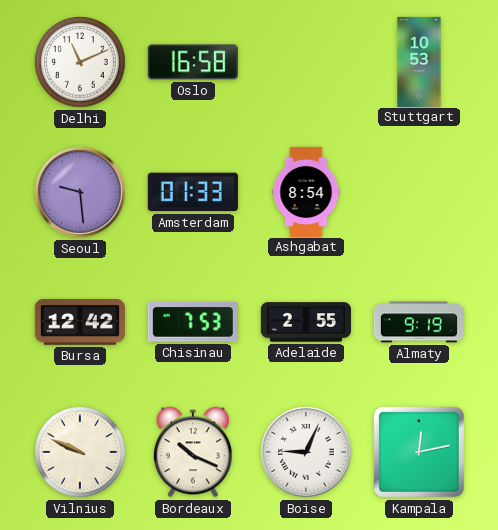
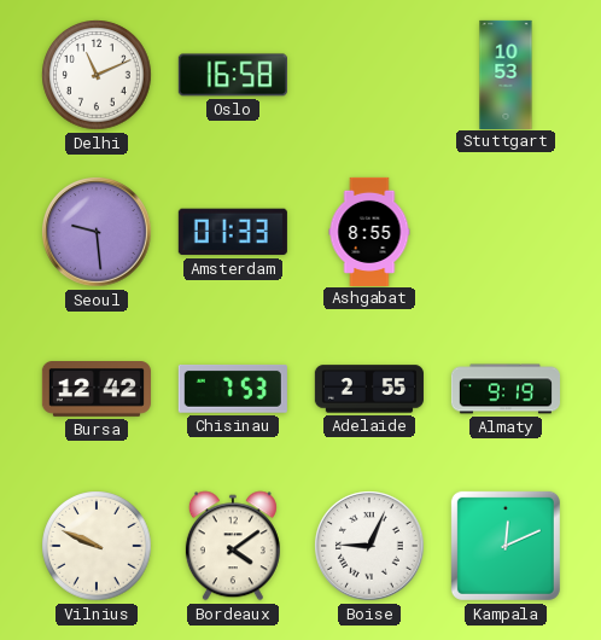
Ashgabat: 8:54 -> 8:55 (369, 231)
Bordeaux: 10:19 -> 4:09 (233, 546)
Kampala: 12:13 -> 12:11 (506, 546)
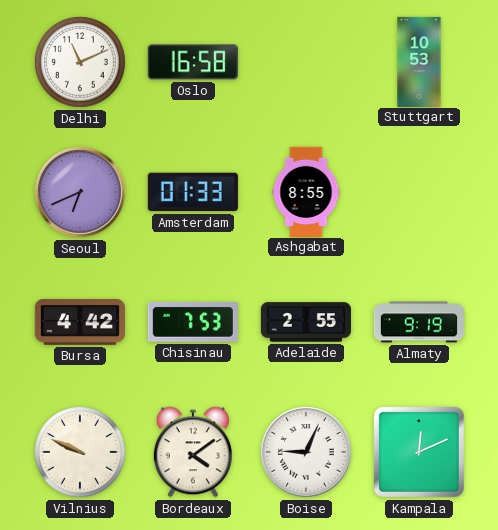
Seoul: 9:29 -> 6:41 (80, 192)
Bursa: 12:42 -> 4:42 (80, 323)
